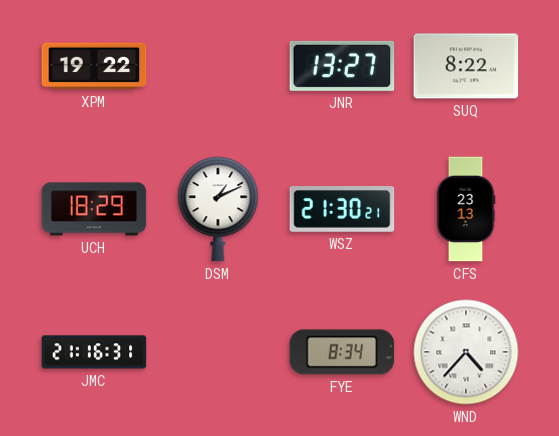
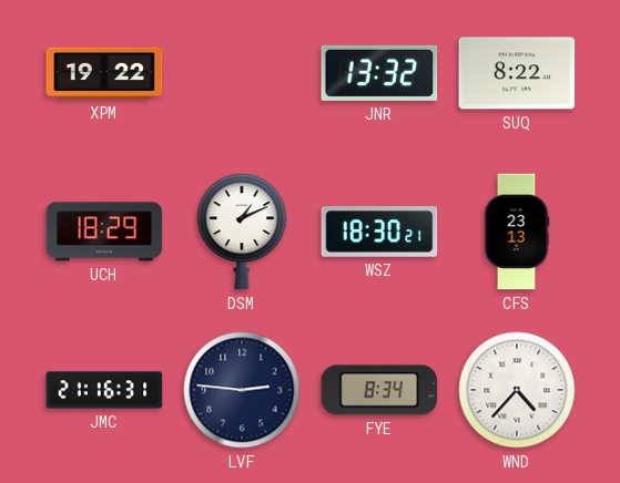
JNR: 13:27 -> 13:32 (379, 73)
WSZ: 21:30 -> 18:30 (379, 232)
LVF: none -> 2:46 (242, 390)
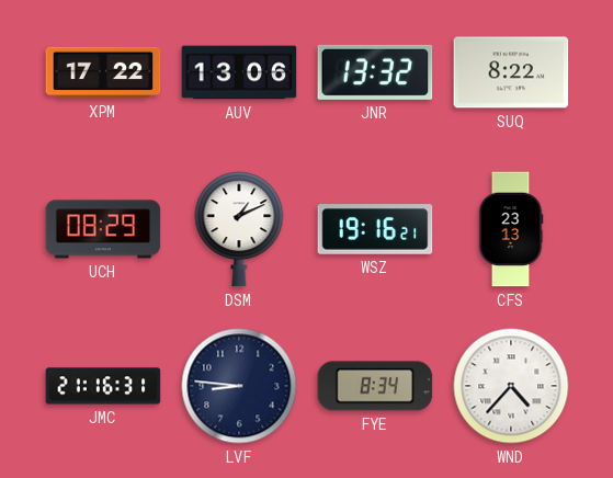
XPM: 19:22 -> 17:22 (103, 72)
AUV: none -> 13:06 (239, 72)
UCH: 18:29 -> 08:29 (103, 229)
WSZ: 18:30 -> 19:16 (375, 229)
LVF: 2:46 -> 8:46 (239, 386)
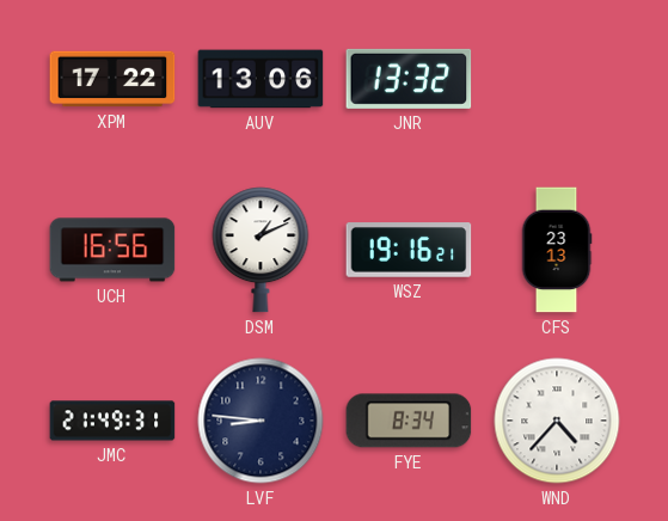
SUQ: 8:22 -> none (511, 72)
UCH: 08:29 -> 16:56 (112, 250)
JMC: 21:16 -> 21:49 (112, 421)
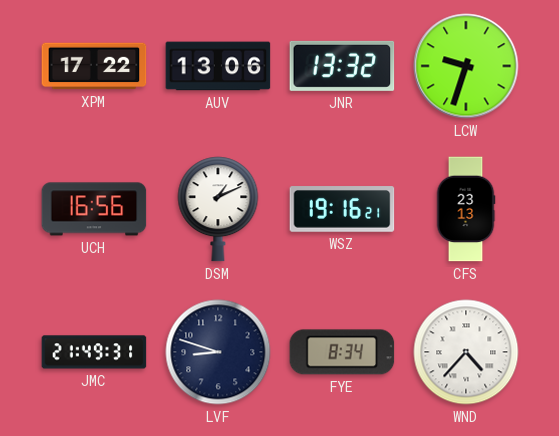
LCW: none -> 9:33 (466, 66)
LVF: 8:46 -> 8:48 (218, 352)
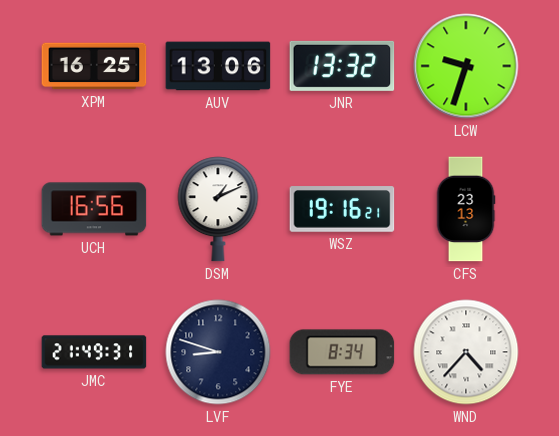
XPM: 17:22 -> 16:25 (94, 66)
